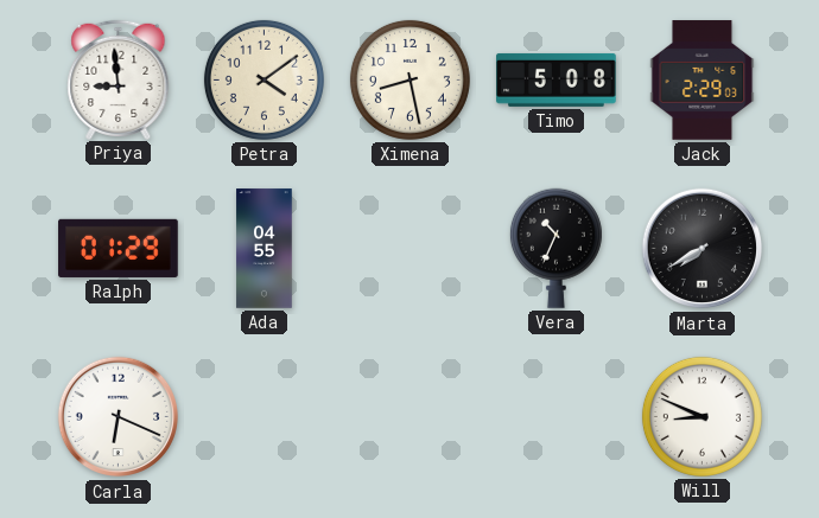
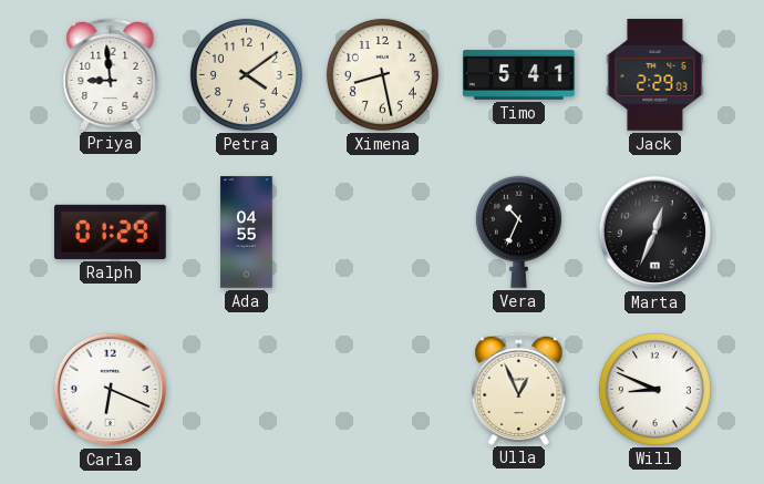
Timo: 5:08 -> 5:41 (519, 74)
Marta: 7:40 -> 12:34 (655, 233)
Ulla: none -> 12:56 (519, 389)
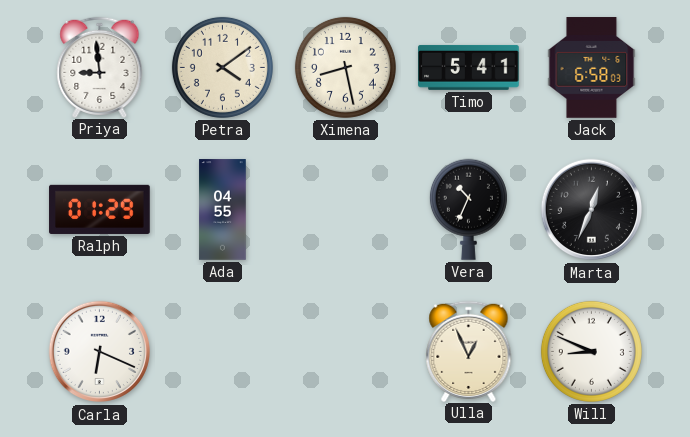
Jack: 2:29 -> 6:58 (592, 68)
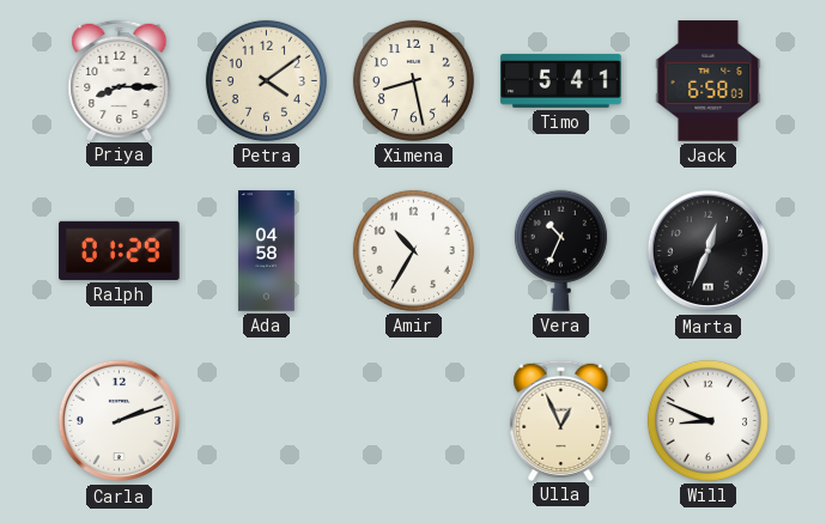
Priya: 8:59 -> 8:15 (120, 80)
Ada: 04:55 -> 04:58 (267, 251)
Amir: none -> 10:35 (413, 250)
Carla: 6:19 -> 2:12 (120, 421)
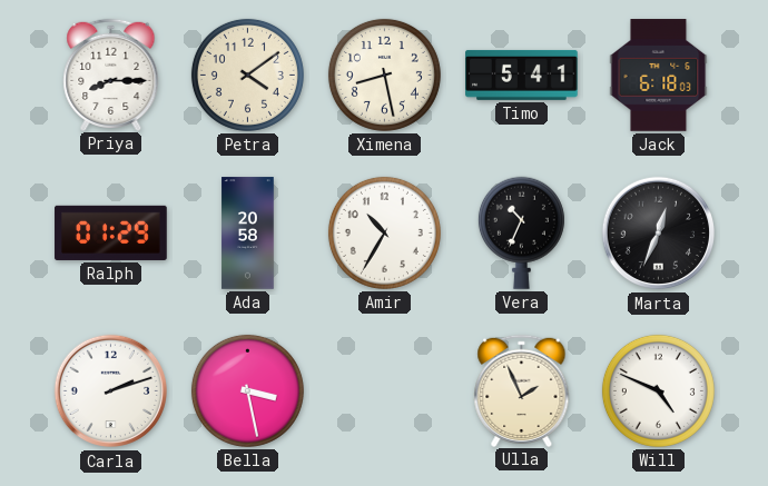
Jack: 6:58 -> 6:18 (659, 76)
Ada: 04:58 -> 20:58 (248, 234)
Bella: none -> 3:28 (247, 390)
Ulla: 12:56 -> 1:56 (522, 390)
Will: 8:49 -> 4:49 (658, 390)
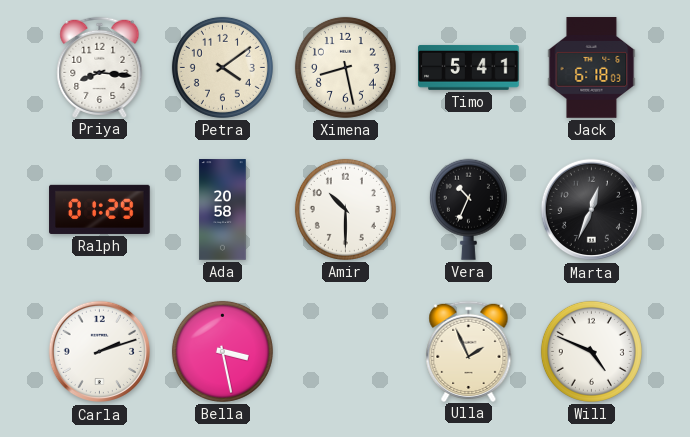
Priya: 8:15 -> 8:16 (100, 67)
Amir: 10:35 -> 10:30 (345, 209)
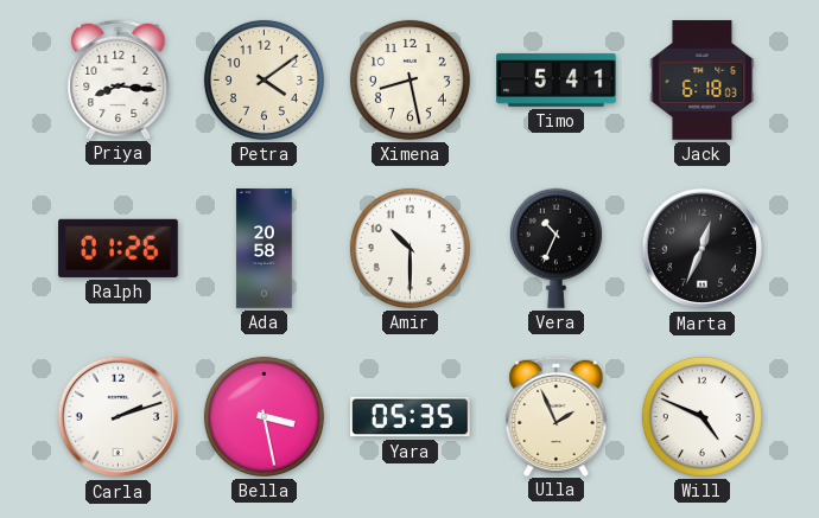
Ralph: 01:29 -> 01:26 (119, 248)
Yara: none -> 05:35 (411, 417)
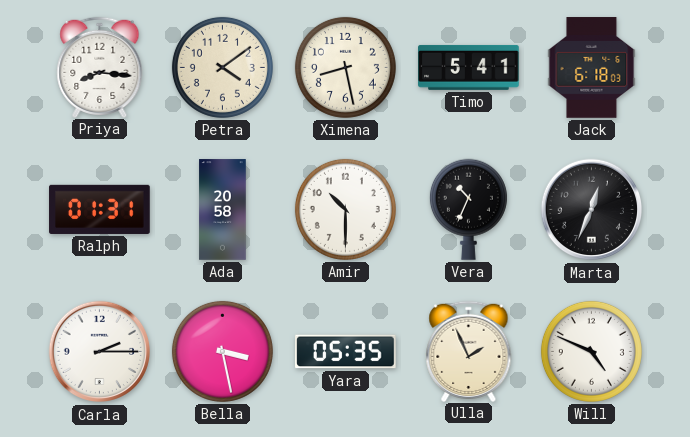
Ralph: 01:26 -> 01:31 (100, 209)
Carla: 2:12 -> 2:15 (100, 352)
